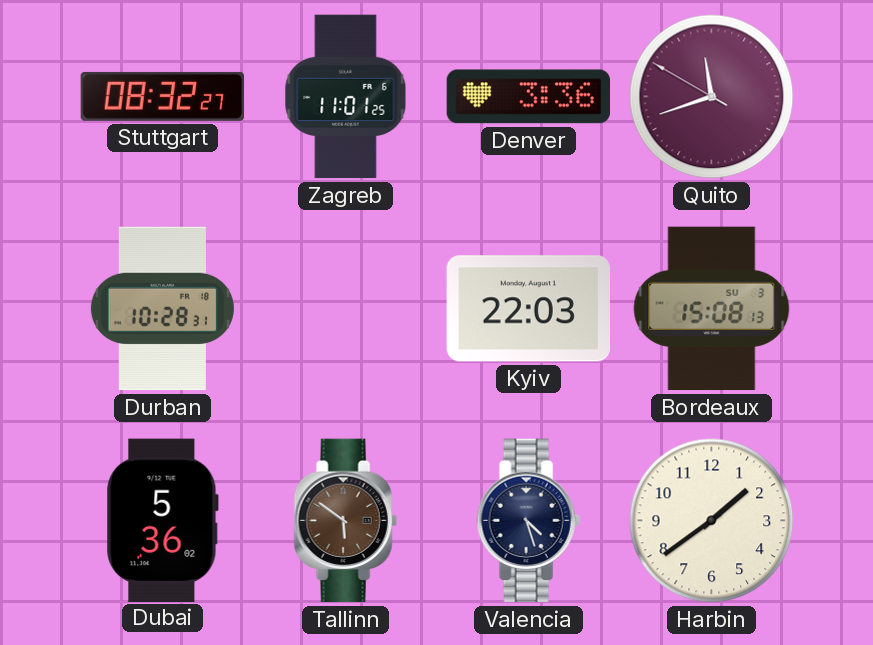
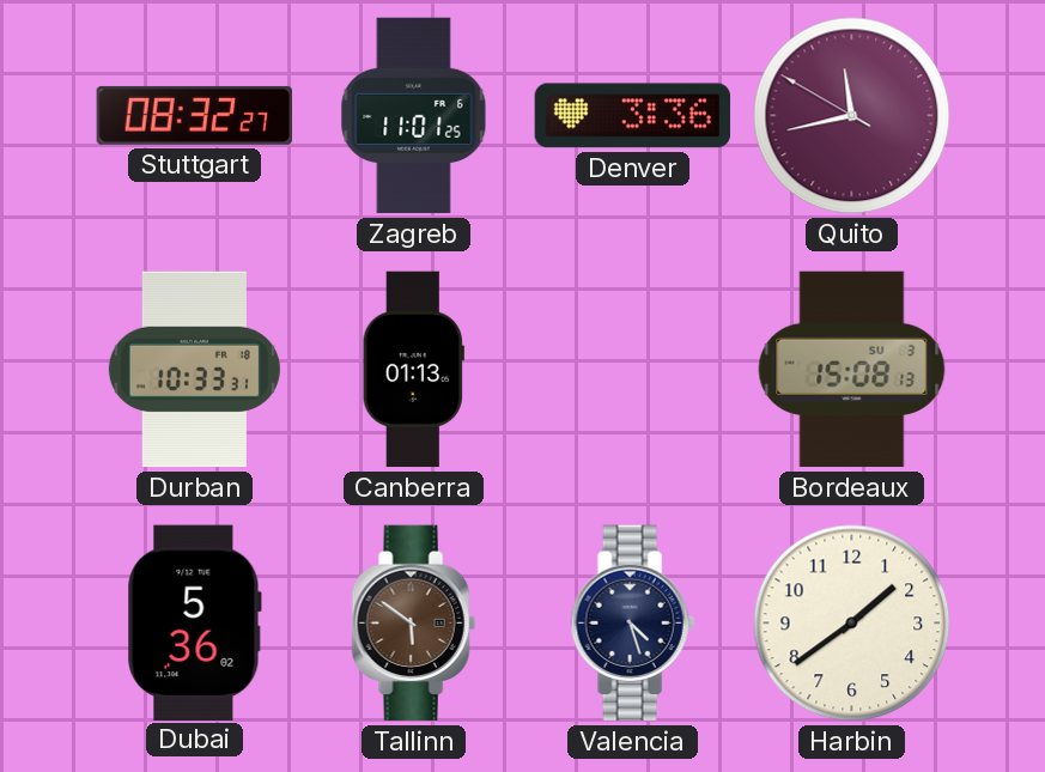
Quito: 11:41 -> 11:42 (852, 116)
Durban: 10:28 -> 10:33 (194, 370)
Canberra: none -> 01:13 (413, 370)
Kyiv: 22:03 -> none (528, 309)
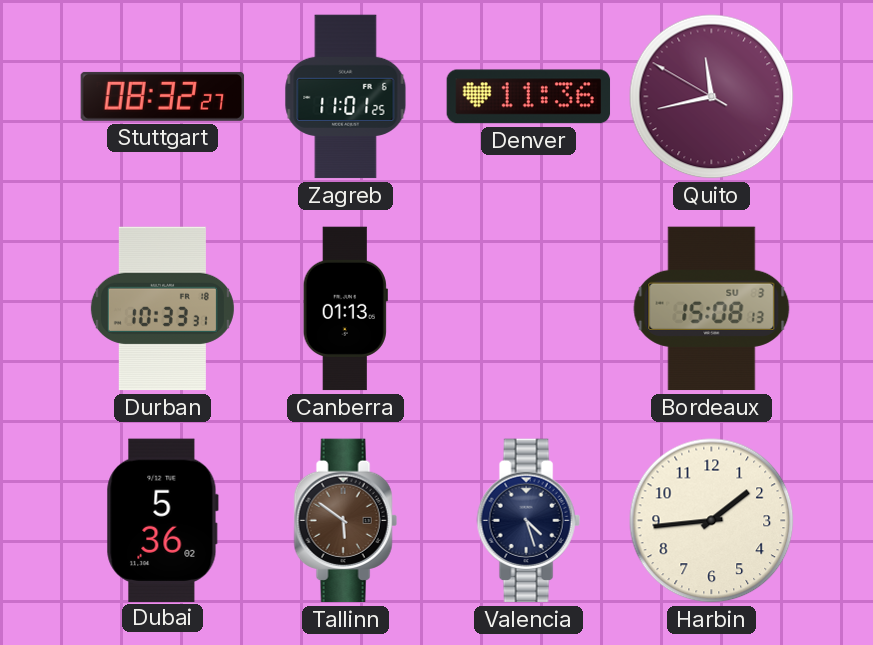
Denver: 3:36 -> 11:36 (529, 97)
Harbin: 1:39 -> 1:44 (712, 521)
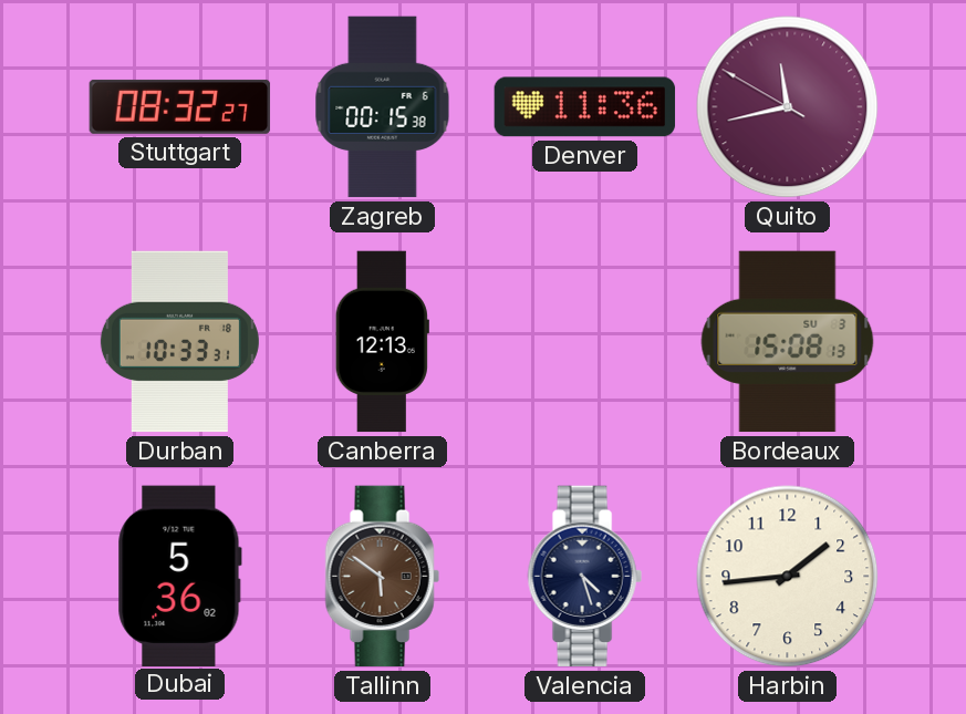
Zagreb: 11:01 -> 00:15 (383, 107)
Canberra: 01:13 -> 12:13 (382, 342)
